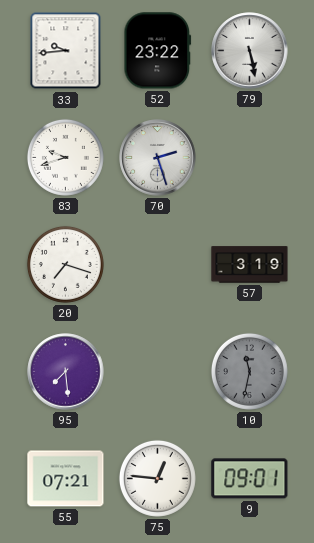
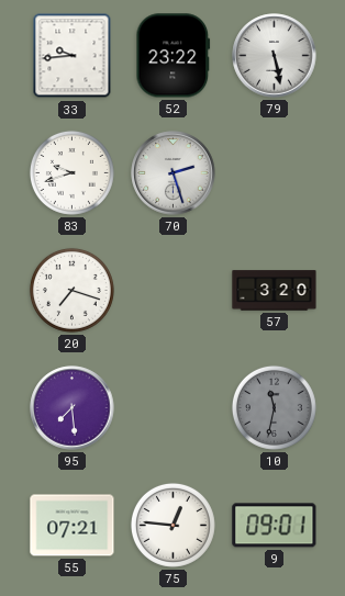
57: 3:19 -> 3:20 (275, 291)
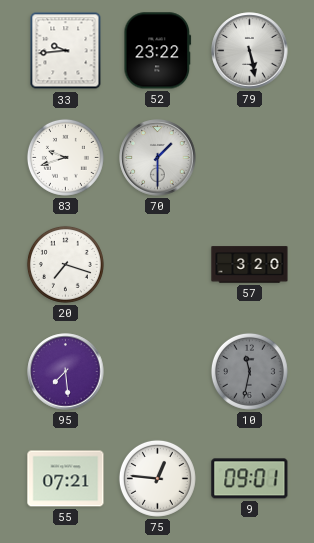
70: 2:27 -> 1:30 (158, 158)
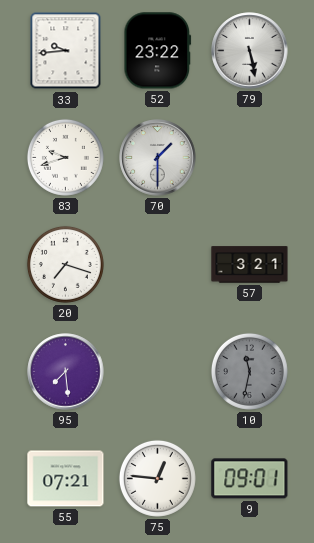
57: 3:20 -> 3:21 (250, 265)
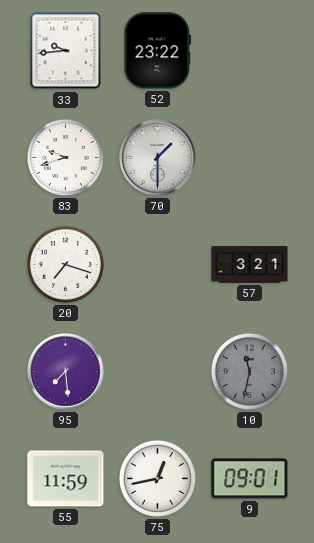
79: 5:28 -> none (250, 51)
55: 07:21 -> 11:59 (66, 479)
75: 12:46 -> 12:43 (157, 478)
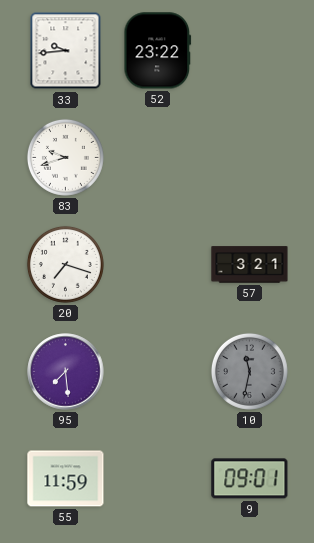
70: 1:30 -> none (158, 158)
75: 12:43 -> none (157, 478)
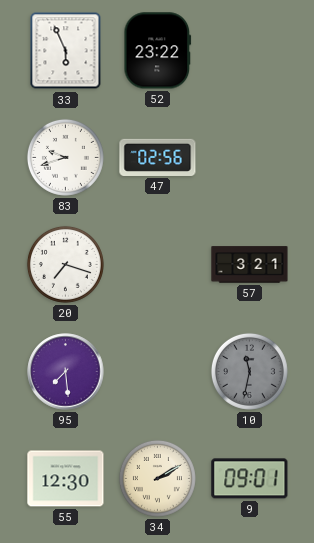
33: 9:44 -> 5:56 (66, 51)
47: none -> 02:56 (158, 157)
55: 11:59 -> 12:30 (66, 479)
34: none -> 2:10 (157, 478)
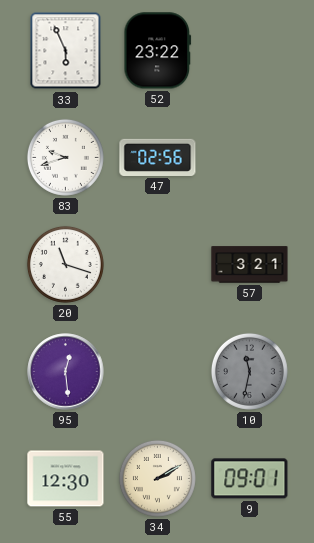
20: 7:18 -> 11:18 (65, 264)
95: 7:29 -> 12:29 (66, 372)
